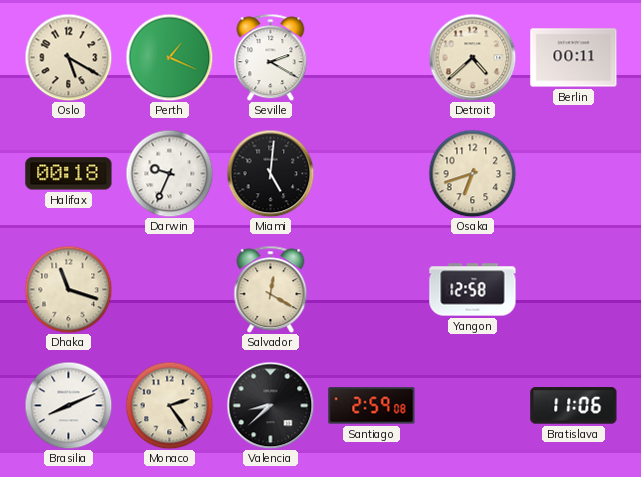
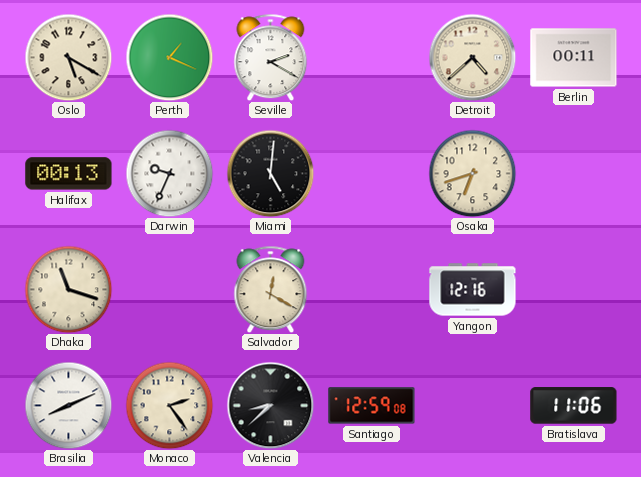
Halifax: 00:18 -> 00:13 (69, 174)
Yangon: 12:58 -> 12:16 (473, 290)
Santiago: 2:59 -> 12:59 (372, 406)
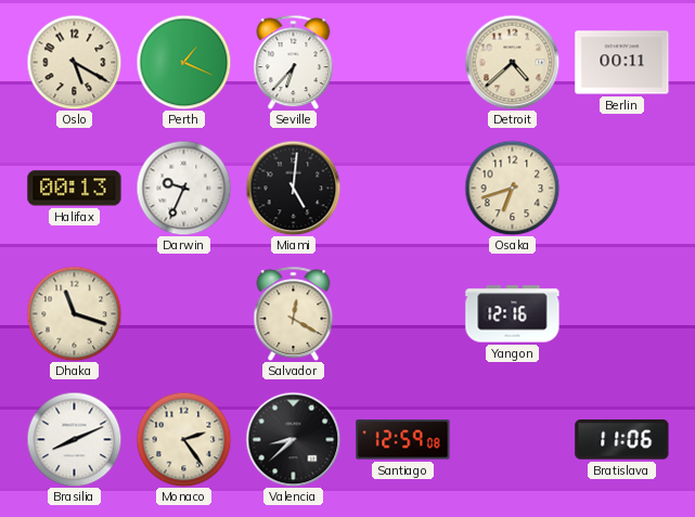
Seville: 2:20 -> 6:37 (294, 62)
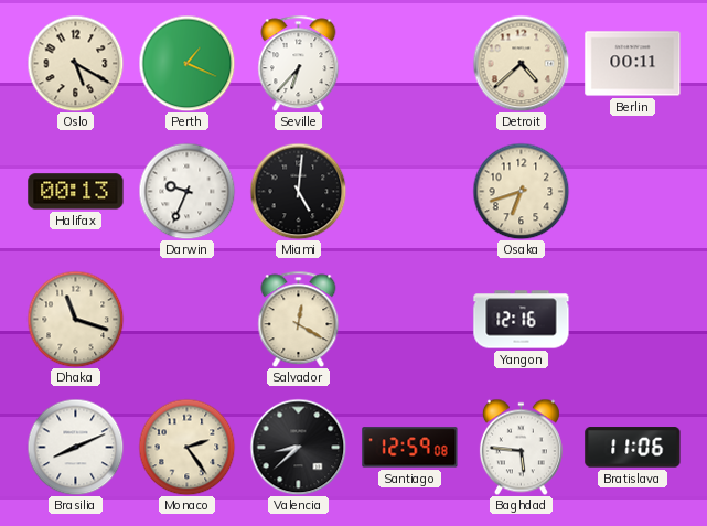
Baghdad: none -> 5:46 (521, 447)
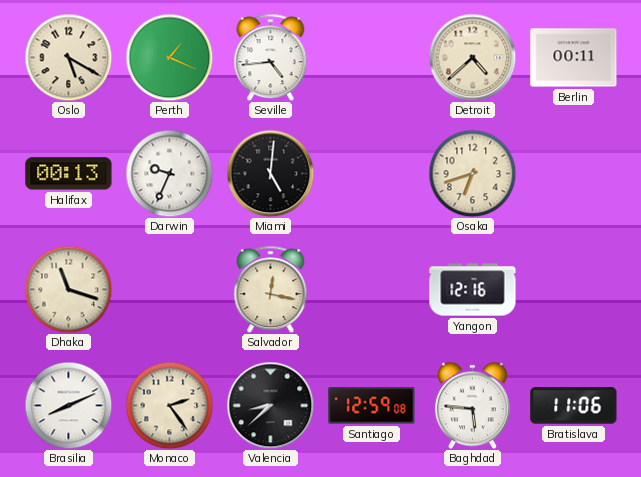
Seville: 6:37 -> 4:44 (271, 57)
Salvador: 12:20 -> 12:17 (271, 289)
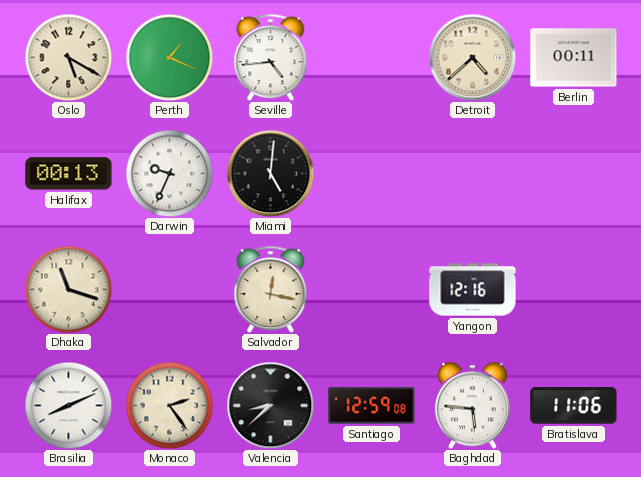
Osaka: 6:42 -> none (472, 173)
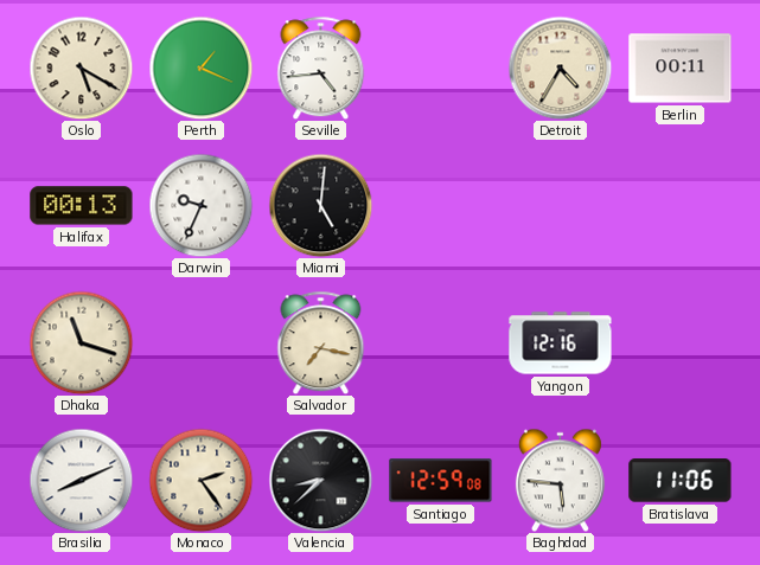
Detroit: 4:38 -> 4:35 (560, 68)
Salvador: 12:17 -> 7:17 (321, 342)
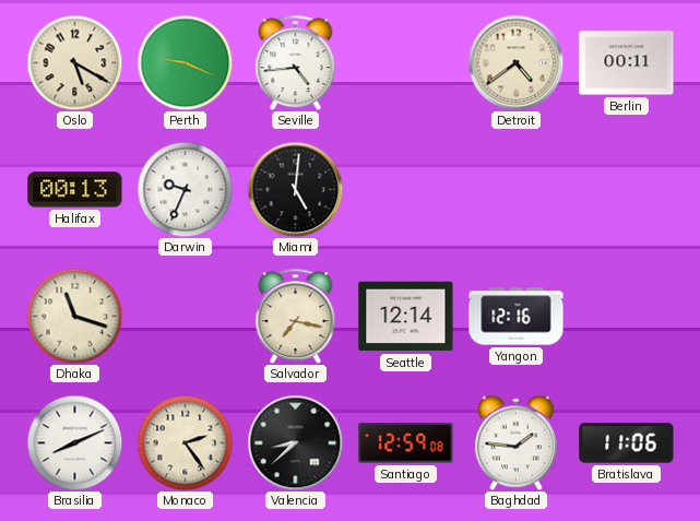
Perth: 1:19 -> 9:19 (185, 62)
Detroit: 4:35 -> 4:39 (515, 62)
Seattle: none -> 12:14 (406, 317)
Baghdad: 5:46 -> 1:46 (515, 442)
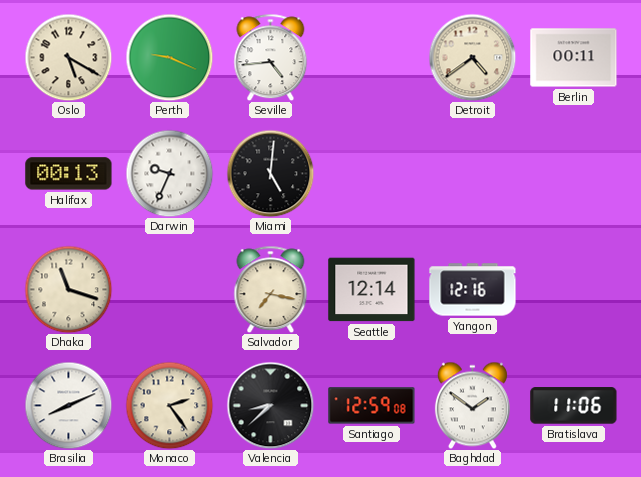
Baghdad: 1:46 -> 1:51 (472, 405)
